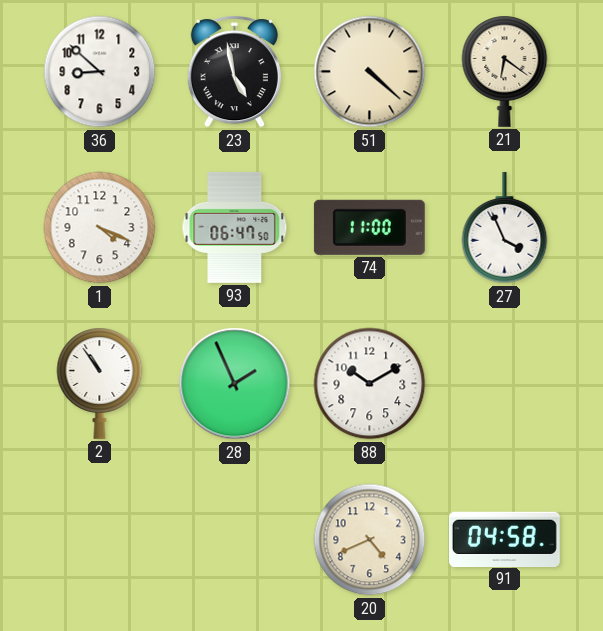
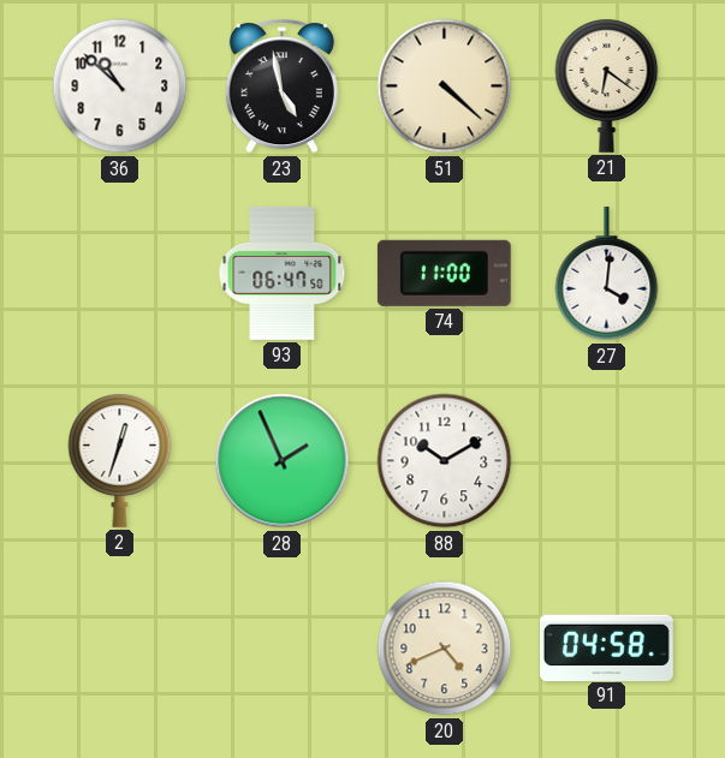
36: 8:52 -> 10:52 (120, 86)
1: 4:19 -> none (100, 228)
27: 3:56 -> 4:01 (607, 274)
2: 10:54 -> 12:33 (120, 460)
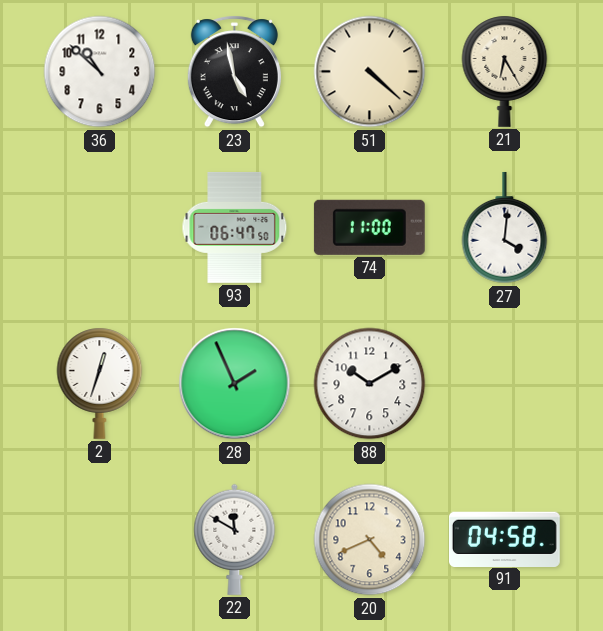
21: 6:21 -> 6:25 (505, 71)
22: none -> 11:50 (235, 539)
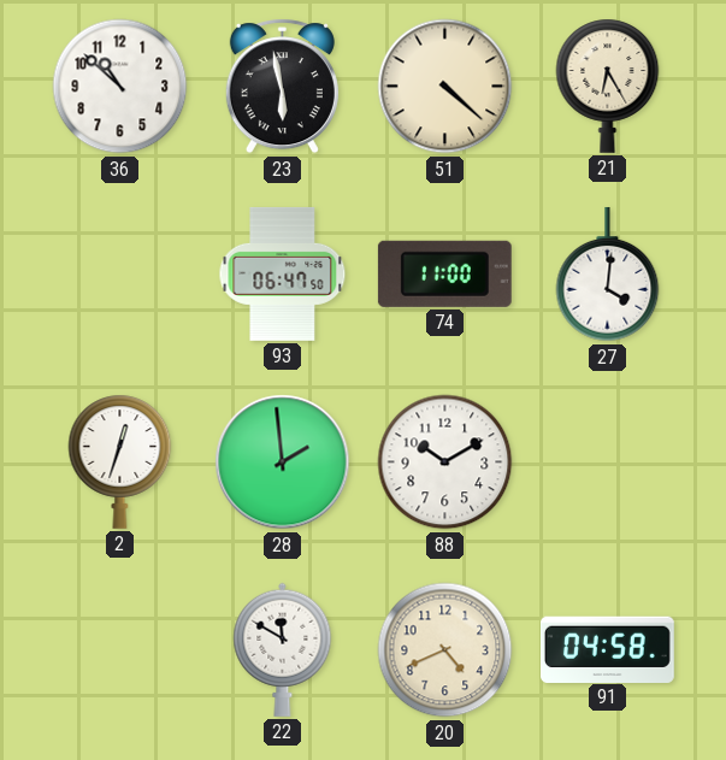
23: 4:58 -> 5:58 (282, 87)
28: 1:56 -> 1:59 (283, 463)
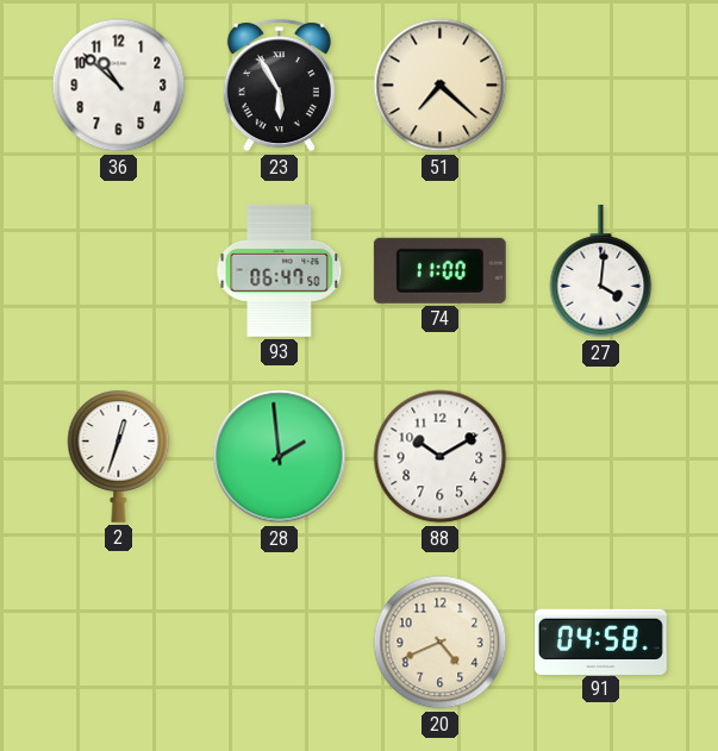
23: 5:58 -> 5:55 (279, 86)
51: 4:22 -> 7:22 (441, 86)
21: 6:25 -> none (608, 86)
22: 11:50 -> none (283, 649)
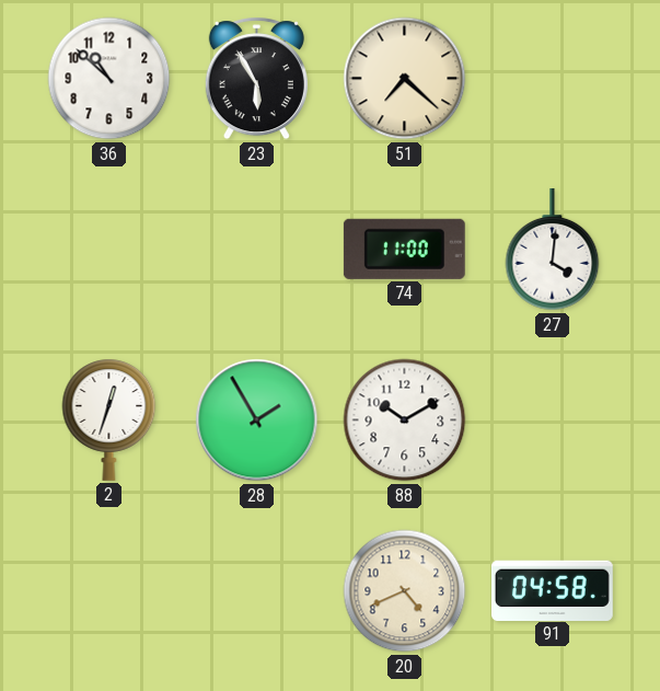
93: 06:47 -> none (280, 270)
28: 1:59 -> 1:55 (257, 421)
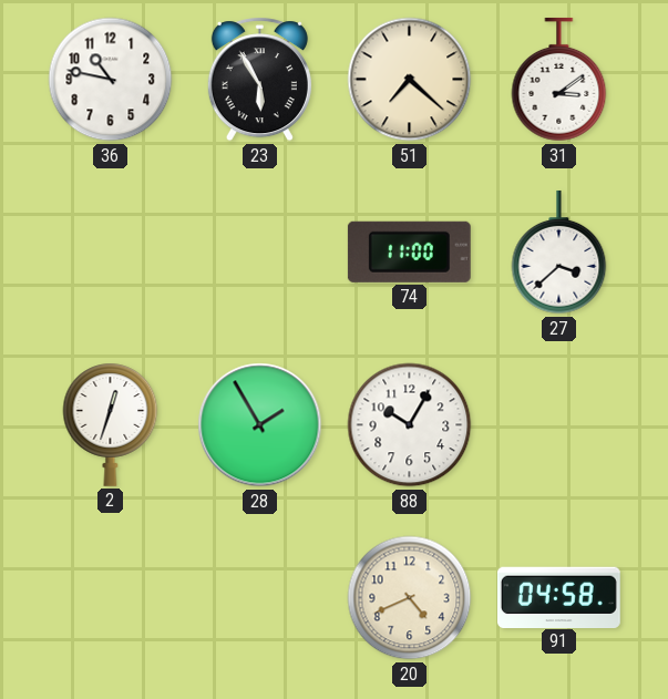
36: 10:52 -> 10:47 (111, 80)
31: none -> 3:09 (559, 80)
27: 4:01 -> 3:38 (559, 253)
88: 10:10 -> 10:05 (410, 425)
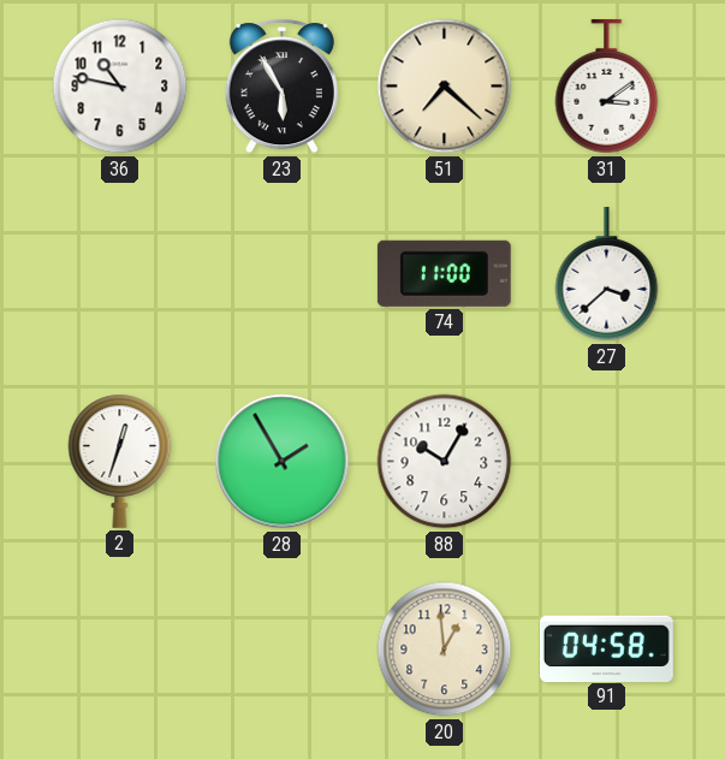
20: 4:41 -> 12:59 (445, 650)
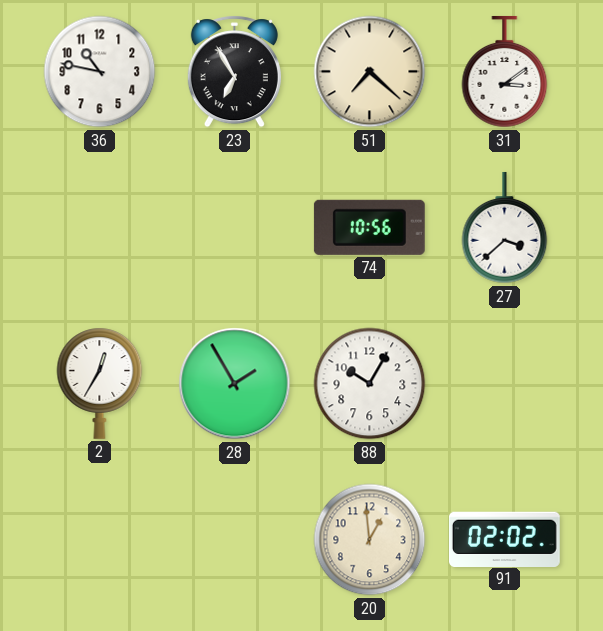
23: 5:55 -> 6:55 (234, 72)
74: 11:00 -> 10:56 (369, 227)
2: 12:33 -> 12:35 (100, 383)
91: 04:58 -> 02:02 (504, 539)
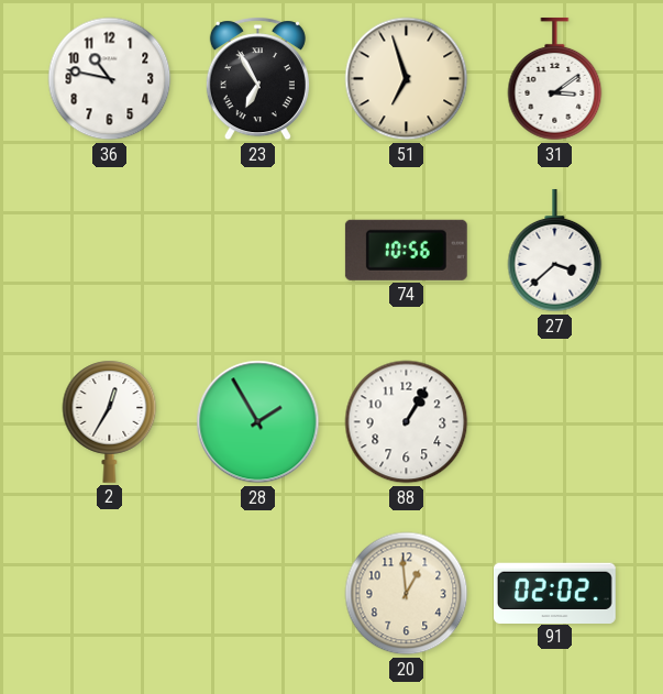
51: 7:22 -> 6:57 (407, 79)
88: 10:05 -> 1:05 (407, 422)
